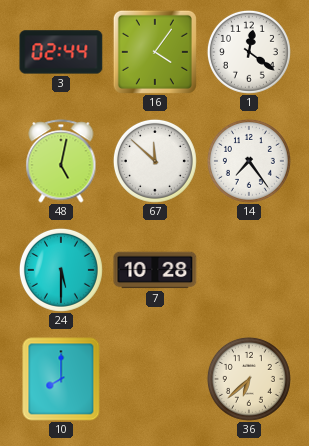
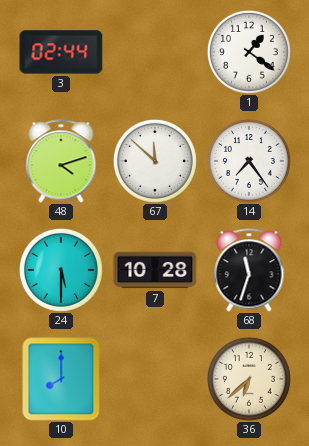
16: 4:06 -> none (155, 52)
1: 12:21 -> 1:21 (249, 52)
48: 5:02 -> 4:12 (61, 161)
68: none -> 11:33 (249, 270)
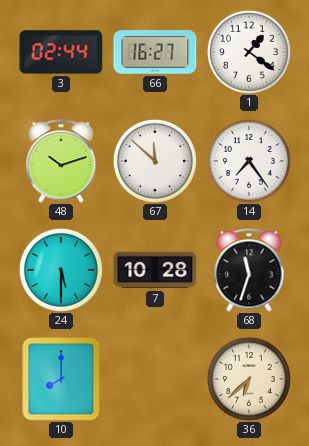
66: none -> 16:27 (155, 52)
48: 4:12 -> 10:12 (61, 161)
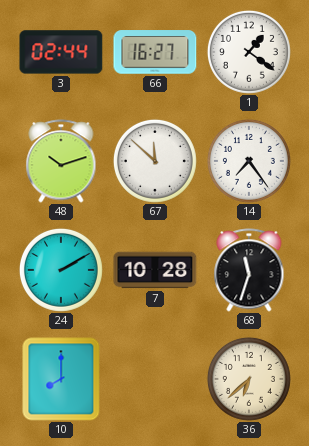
24: 5:30 -> 2:10 (61, 270)
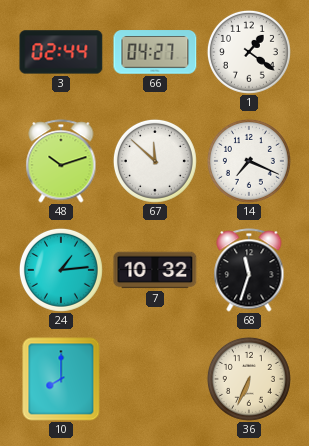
66: 16:27 -> 04:27 (155, 52)
14: 7:24 -> 7:19 (249, 161)
24: 2:10 -> 1:14 (61, 270)
7: 10:28 -> 10:32 (155, 270)
36: 6:38 -> 6:34 (249, 379)
